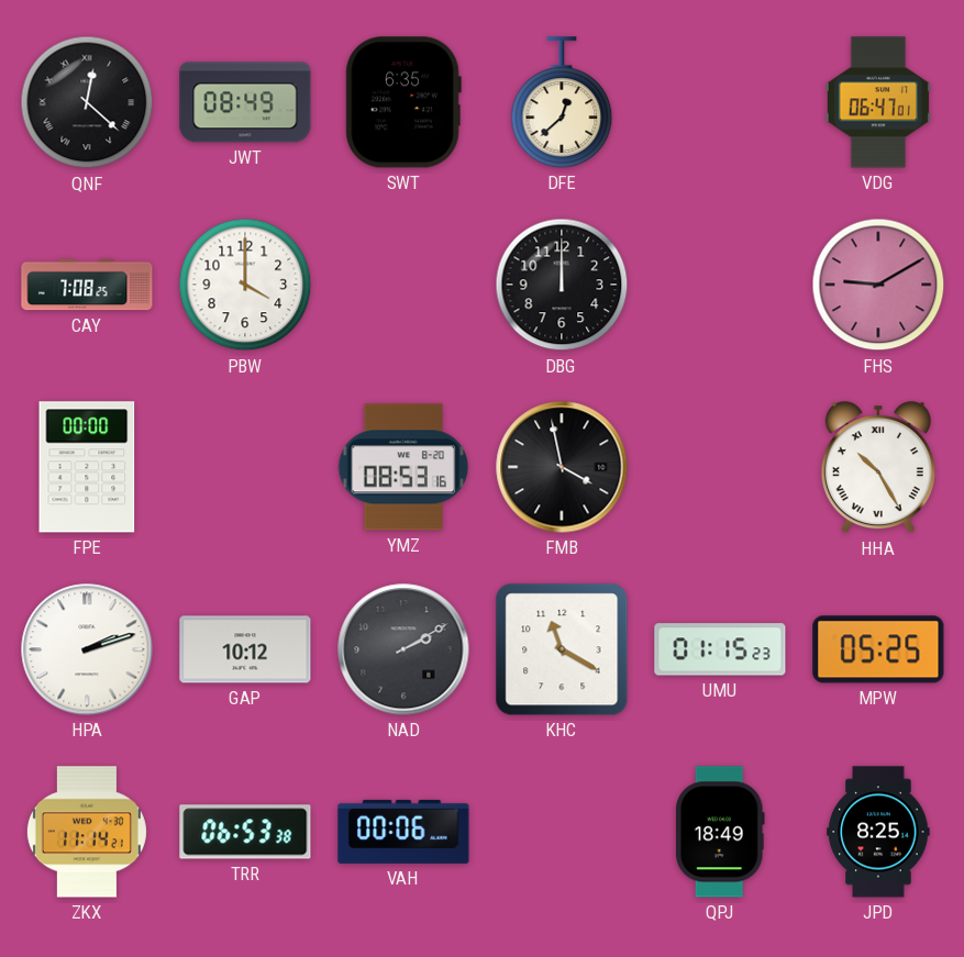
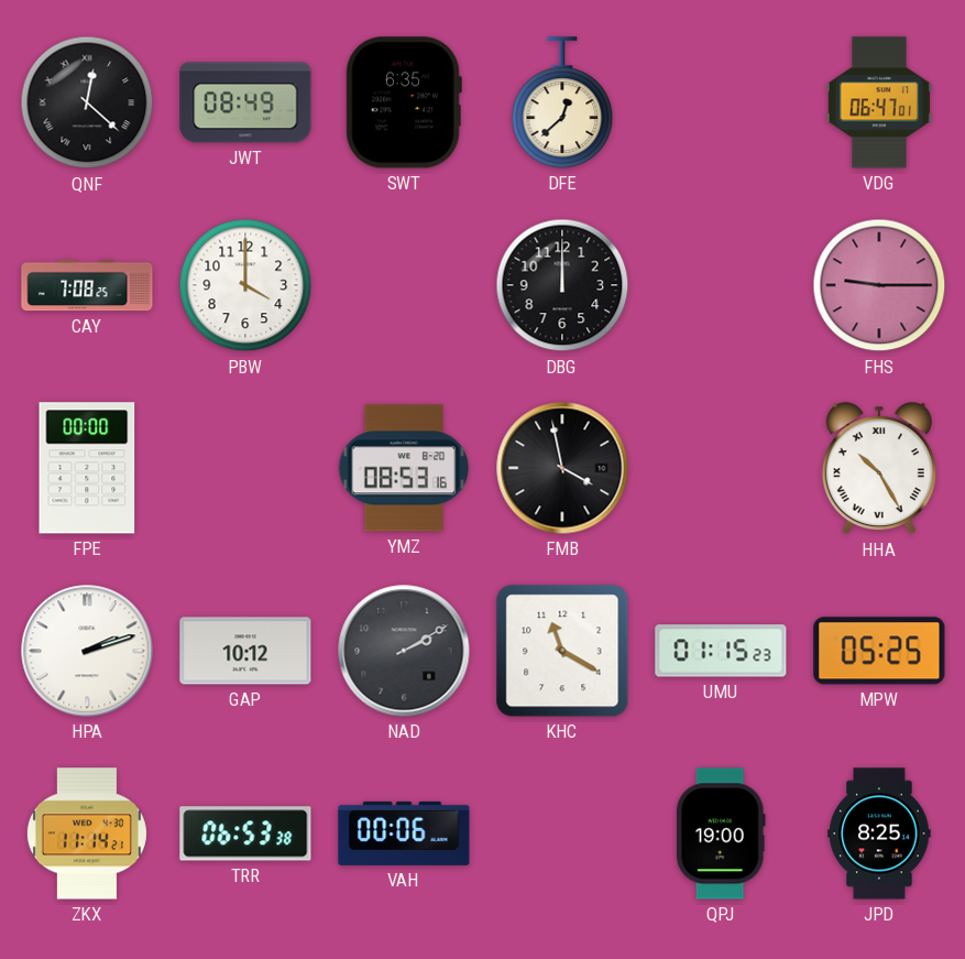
FHS: 9:10 -> 9:15 (879, 285)
QPJ: 18:49 -> 19:00 (721, 833)
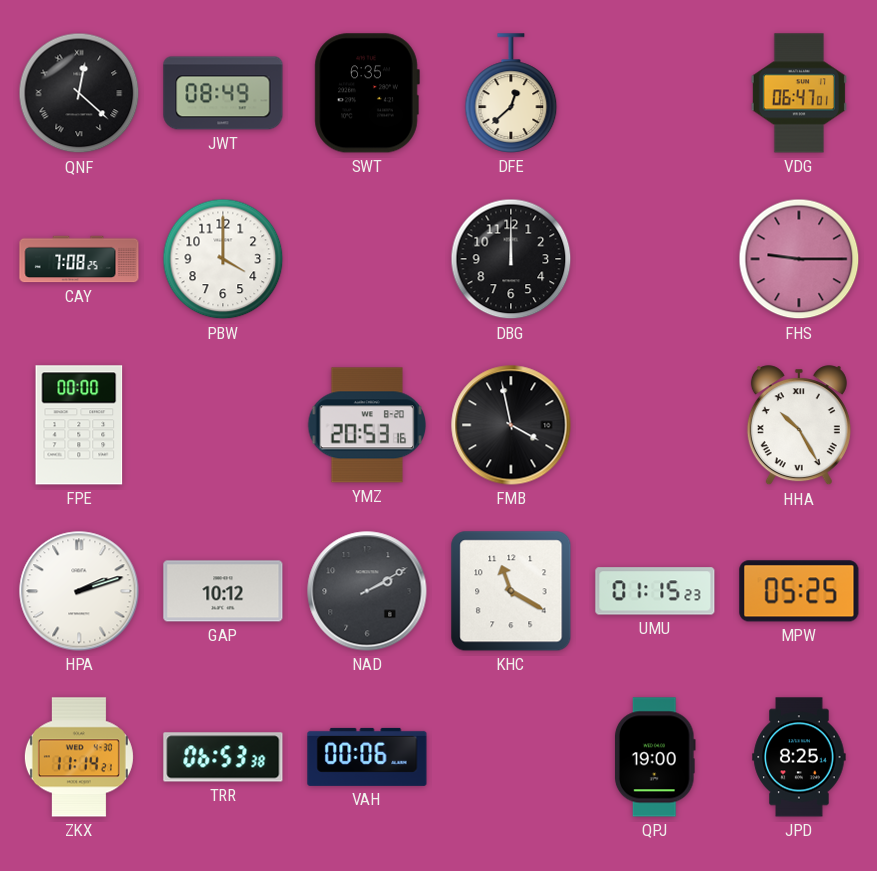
YMZ: 08:53 -> 20:53 (367, 425)
